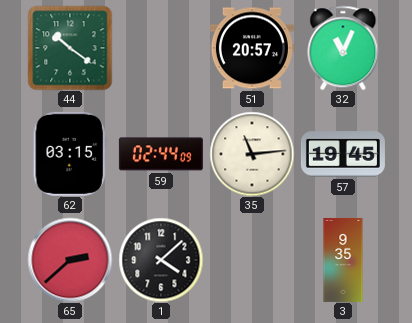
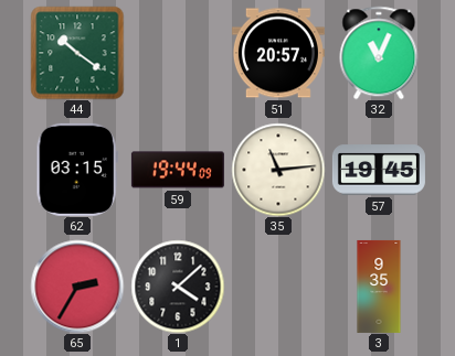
59: 02:44 -> 19:44 (178, 170)
65: 2:38 -> 2:35 (77, 287)
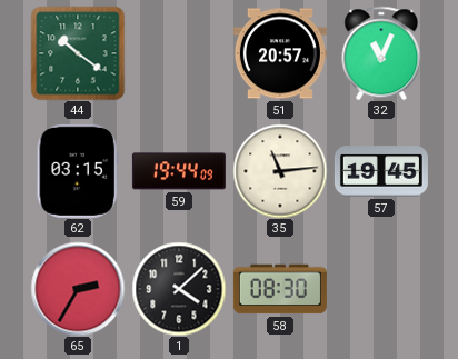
58: none -> 08:30 (280, 289)
3: 9:35 -> none (379, 287)
